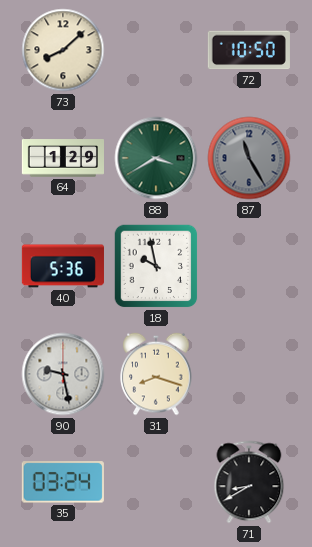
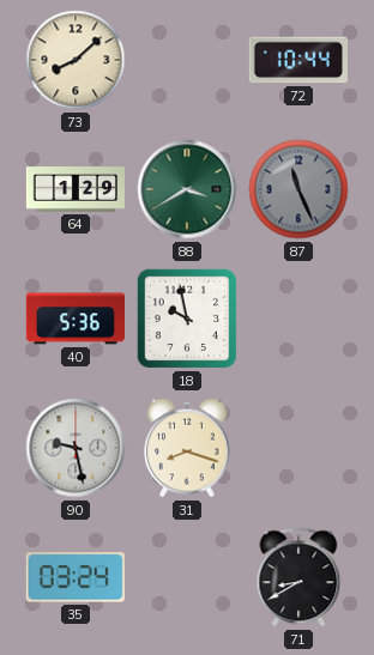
72: 10:50 -> 10:44 (298, 60)
87: 11:25 -> 11:26 (298, 189)
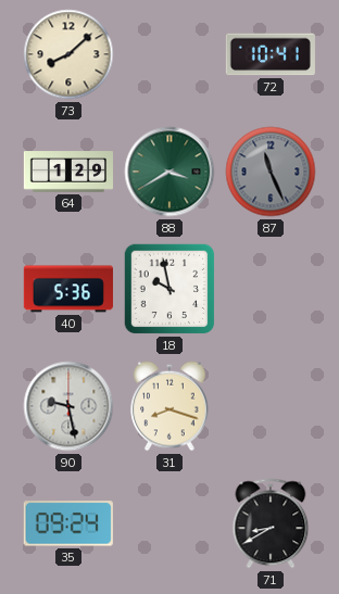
72: 10:44 -> 10:41 (271, 54)
35: 03:24 -> 09:24 (68, 523)
